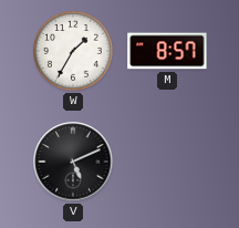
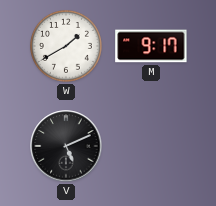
W: 1:35 -> 1:40 (66, 46)
M: 8:57 -> 9:17 (151, 46)
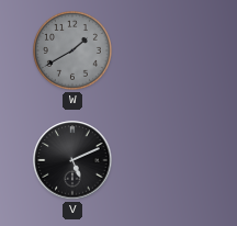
W dial: white -> grey (72, 50)
M: 9:17 -> none (151, 46)
